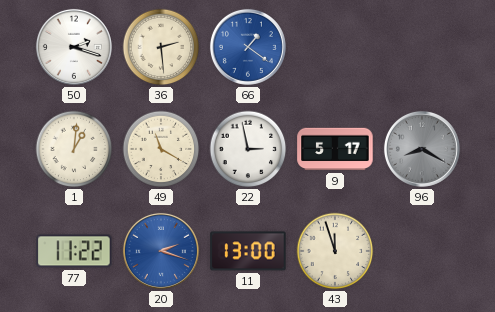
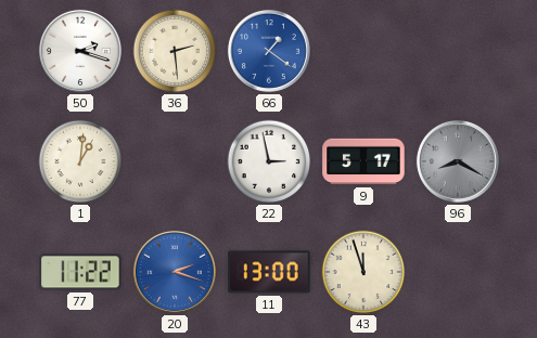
49: 11:20 -> none (161, 149)
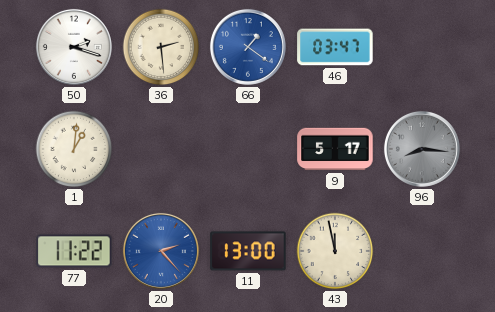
46: none -> 03:47 (335, 47)
22: 2:58 -> none (269, 161)
96: 8:20 -> 8:16 (422, 149)
20: 2:18 -> 2:23 (161, 251)
43: 11:57 -> 11:58 (335, 251)
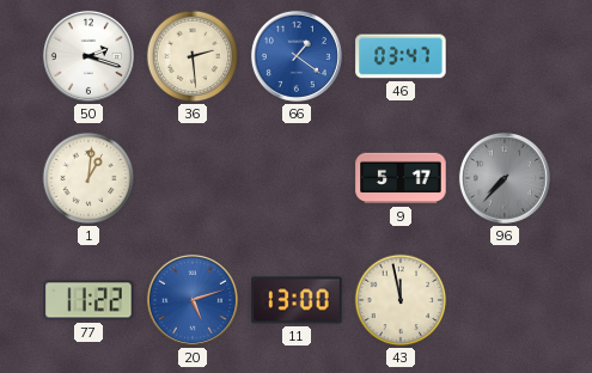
96: 8:16 -> 7:37 (505, 178)
20: 2:23 -> 5:12 (193, 300)
